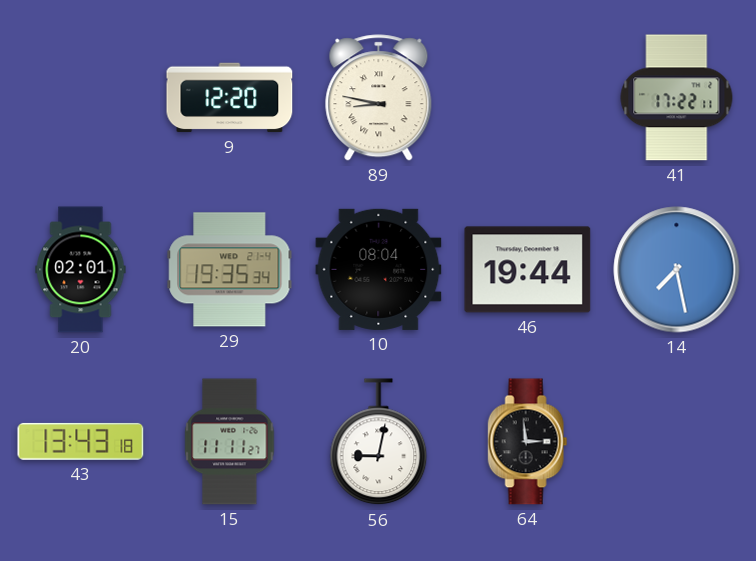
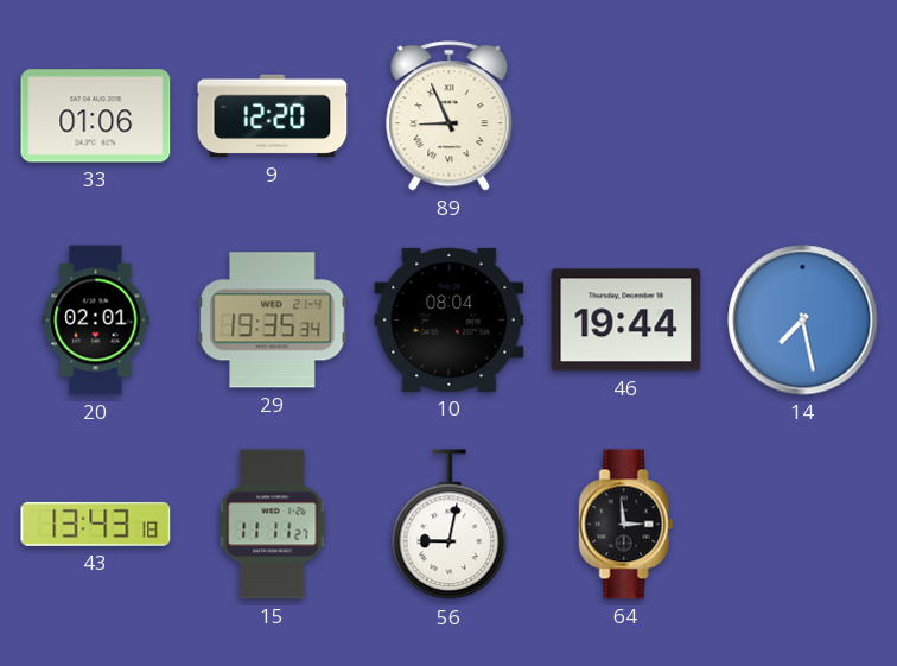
33: none -> 01:06 (96, 116)
89: 8:47 -> 8:56 (450, 116)
41: 17:22 -> none (677, 98)
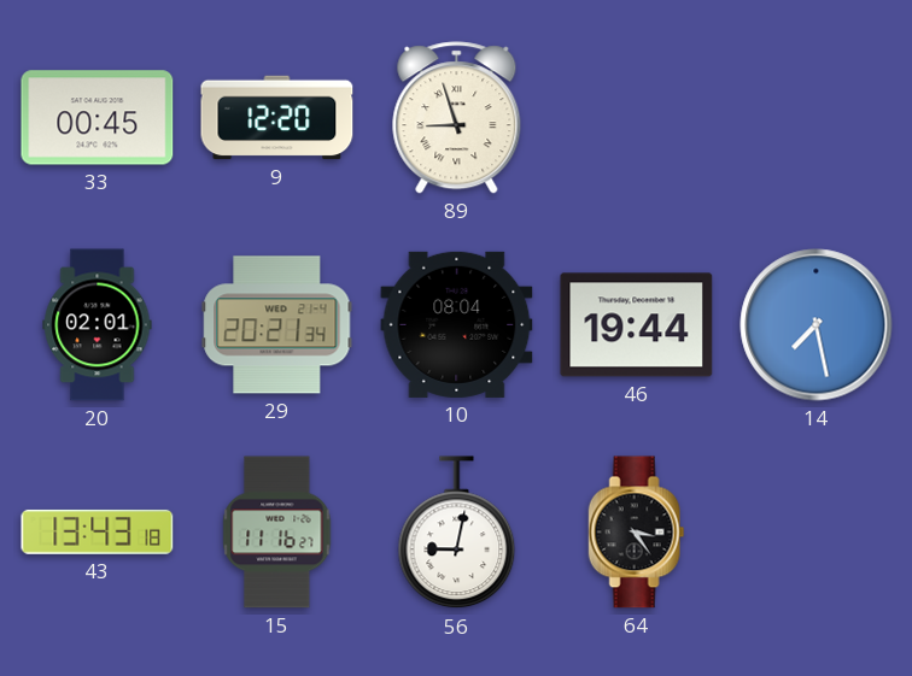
33: 01:06 -> 00:45 (98, 118)
89: 8:56 -> 8:57 (457, 118)
29: 19:35 -> 20:21 (277, 325)
15: 11:11 -> 11:16 (277, 533)
64: 2:59 -> 3:24 (637, 533)
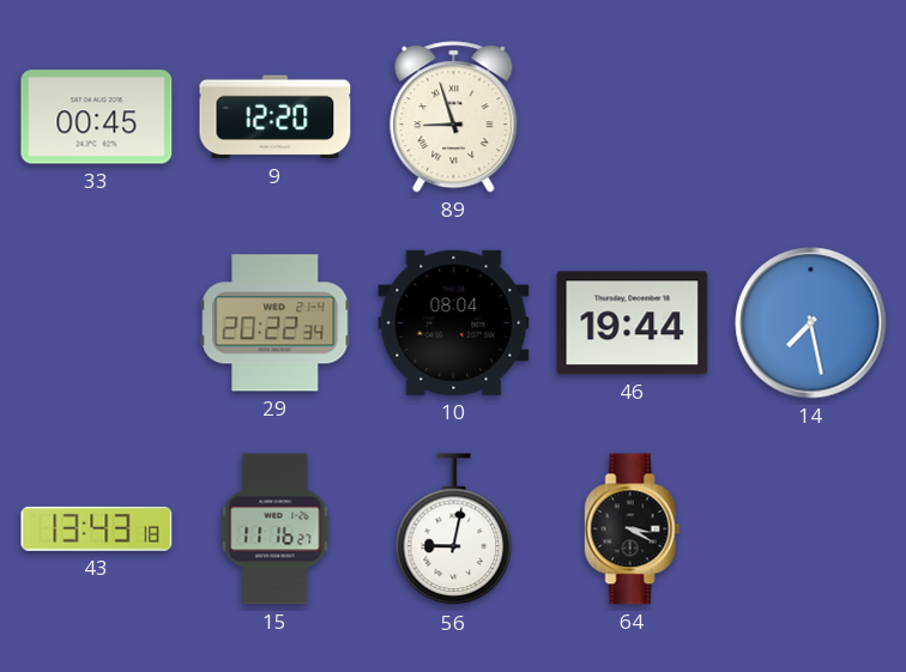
20: 02:01 -> none (98, 325)
29: 20:21 -> 20:22 (276, 323)
64: 3:24 -> 3:20 (633, 529)
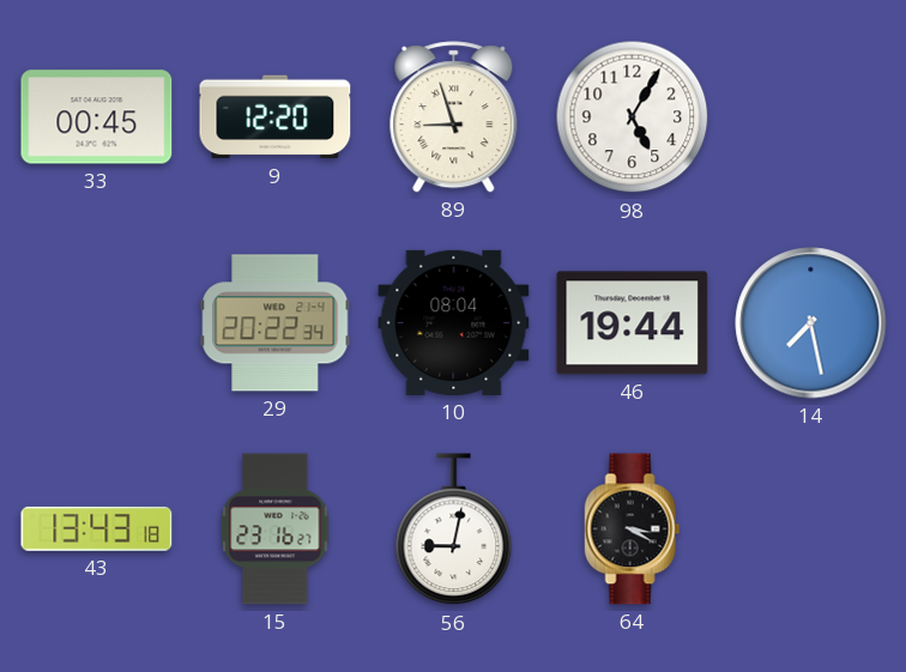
98: none -> 5:05 (633, 117)
15: 11:16 -> 23:16 (276, 529)
